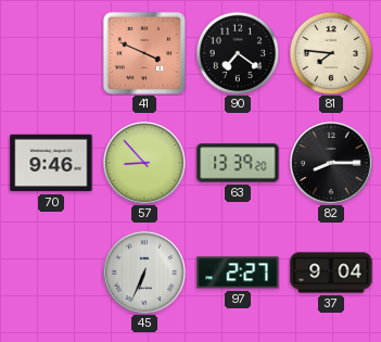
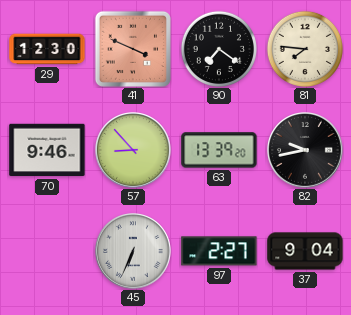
29: none -> 12:30 (47, 49)
82: 8:15 -> 9:43 (306, 151)
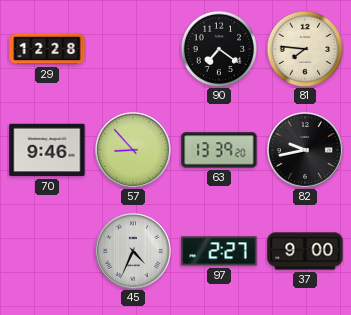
29: 12:30 -> 12:28 (47, 49)
41: 3:49 -> none (133, 49)
45: 6:34 -> 4:34 (134, 252)
37: 9:04 -> 9:00 (305, 251)
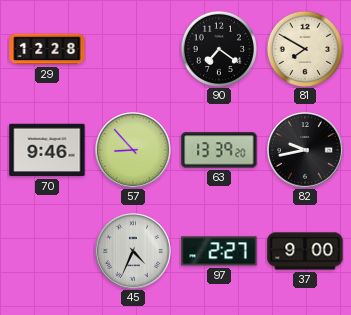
81: 7:46 -> 7:50 (305, 49)
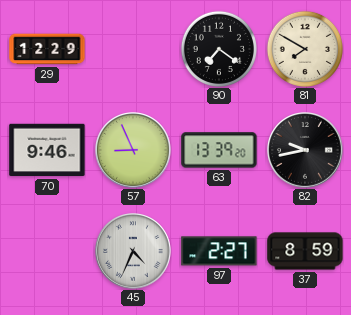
29: 12:28 -> 12:29 (47, 49)
57: 8:53 -> 8:56 (134, 151)
37: 9:00 -> 8:59 (305, 251)
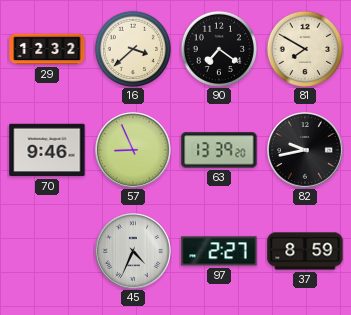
29: 12:29 -> 12:32 (47, 49)
16: none -> 3:38 (133, 49)
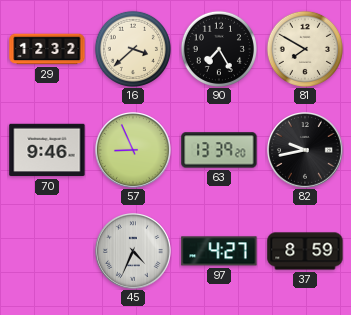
90: 7:21 -> 7:25 (219, 49)
97: 2:27 -> 4:27 (219, 251)
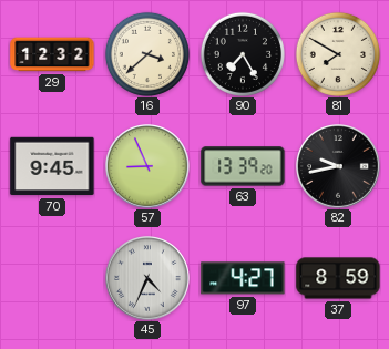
70: 9:46 -> 9:45 (52, 166)
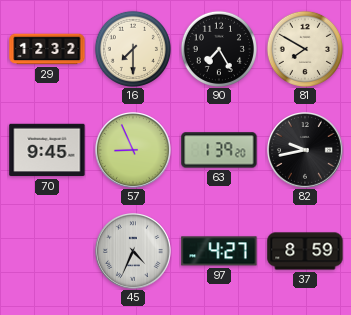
16: 3:38 -> 7:30 (133, 49)
63: 13:39 -> 1:39 (219, 150)
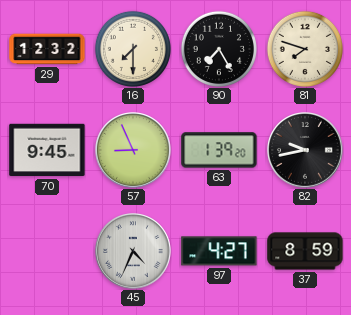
81: 7:50 -> 7:48 (305, 49)
